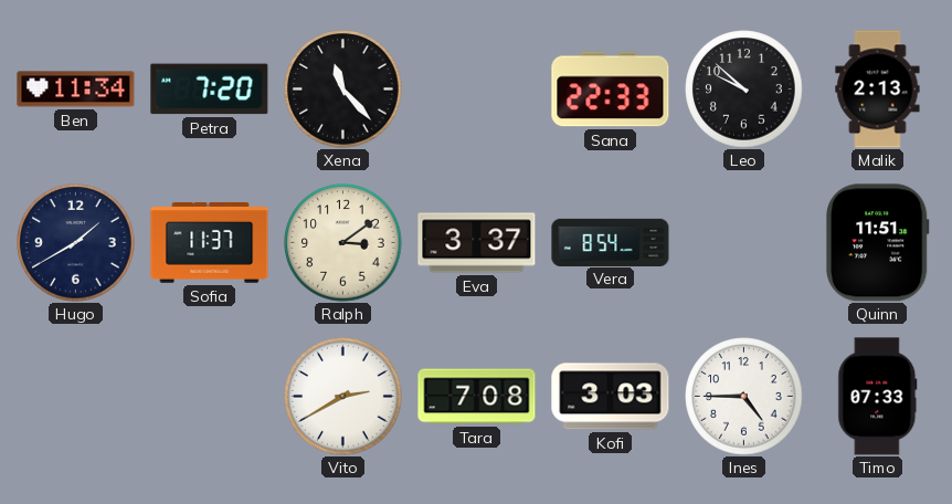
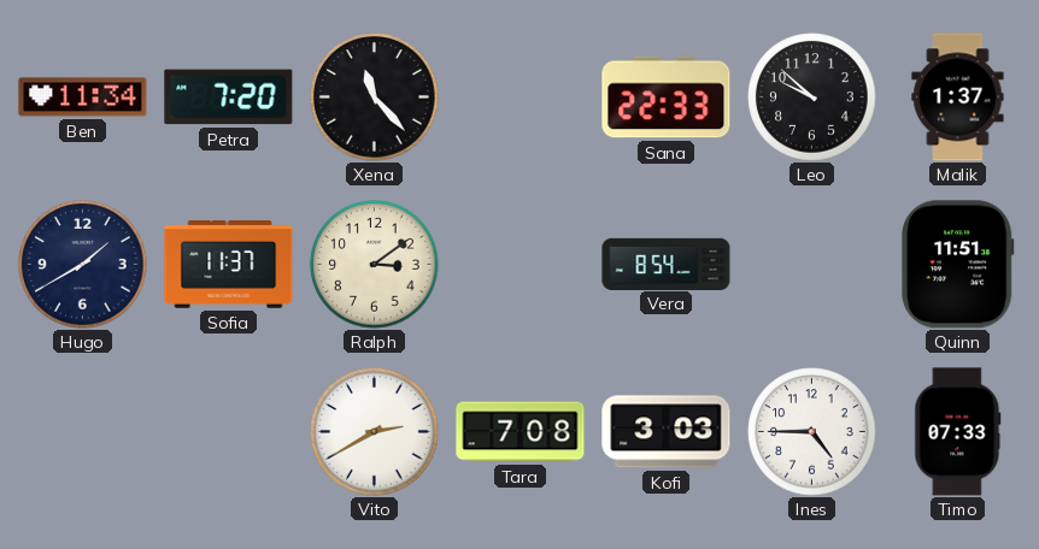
Malik: 2:13 -> 1:37 (958, 98)
Eva: 3:37 -> none (477, 243)
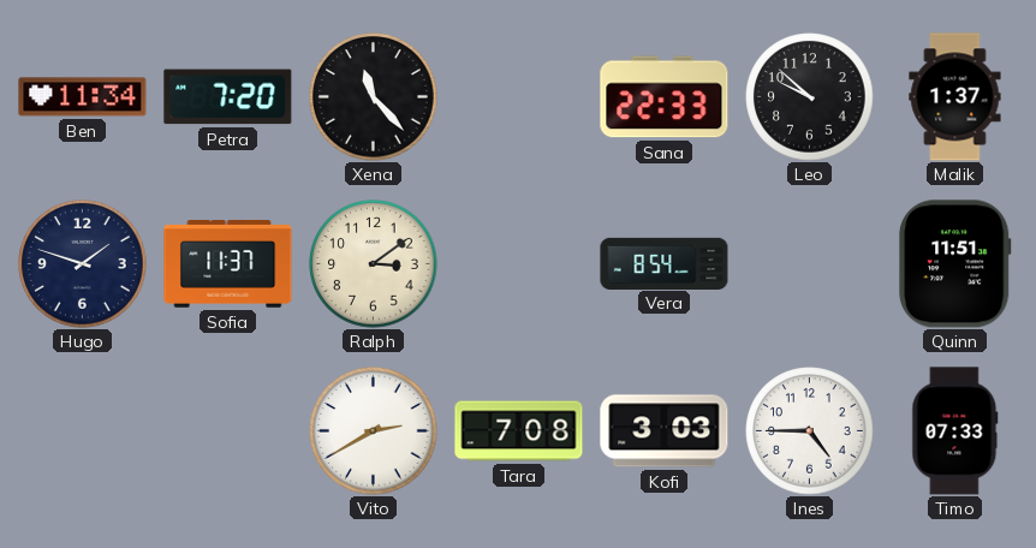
Hugo: 1:40 -> 1:48 (83, 264)
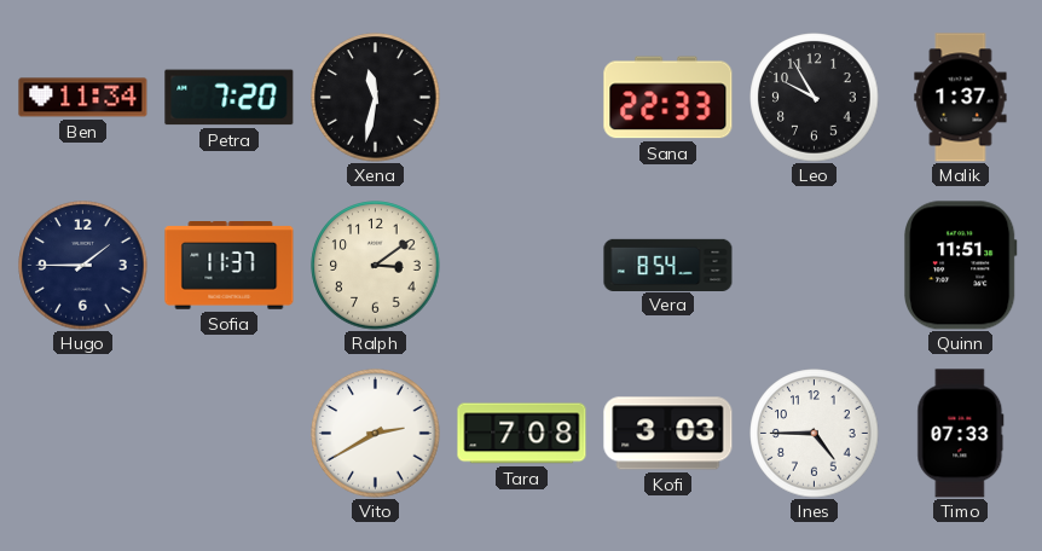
Xena: 11:23 -> 11:32 (376, 98)
Leo: 9:52 -> 9:55 (815, 98)
Hugo: 1:48 -> 1:45 (83, 266)
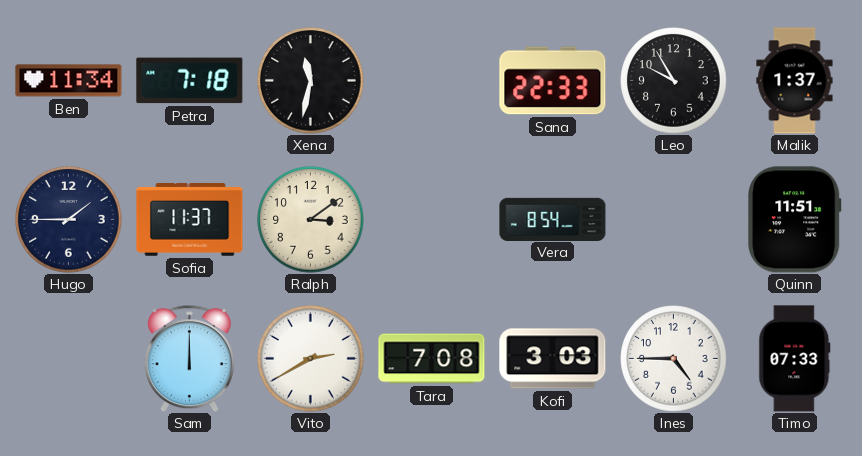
Petra: 7:20 -> 7:18 (190, 81)
Sam: none -> 12:00 (189, 359)
